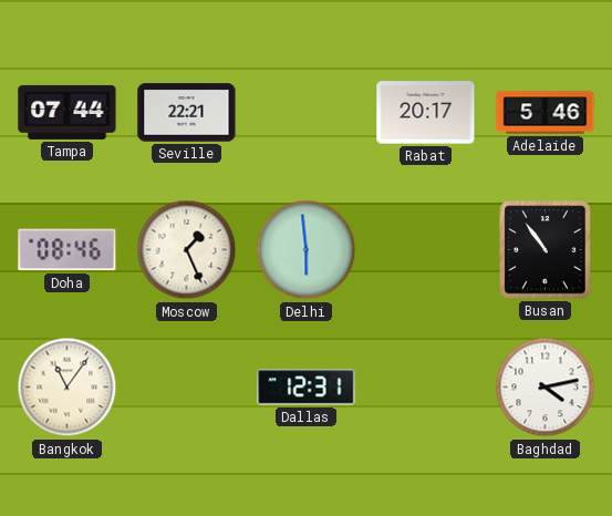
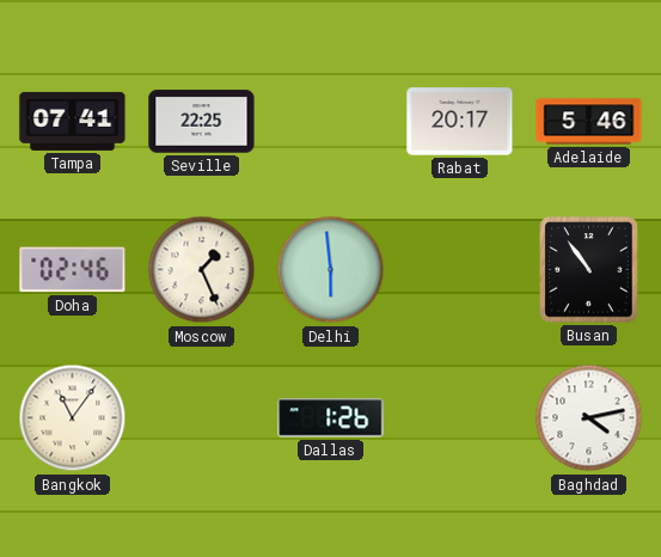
Tampa: 07:44 -> 07:41 (73, 121)
Seville: 22:21 -> 22:25 (202, 122)
Doha: 08:46 -> 02:46 (73, 270)
Dallas: 12:31 -> 1:26 (331, 418)
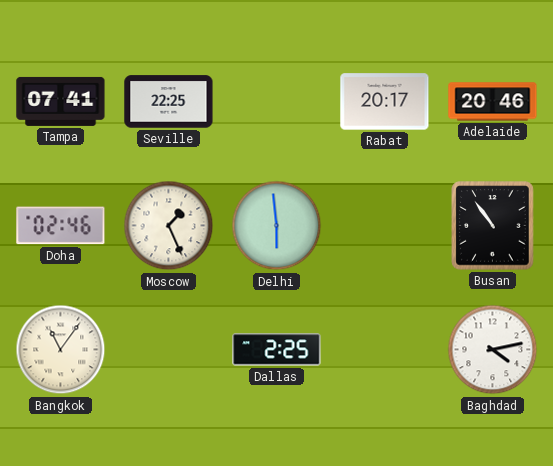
Adelaide: 5:46 -> 20:46 (493, 102)
Dallas: 1:26 -> 2:25 (277, 350)
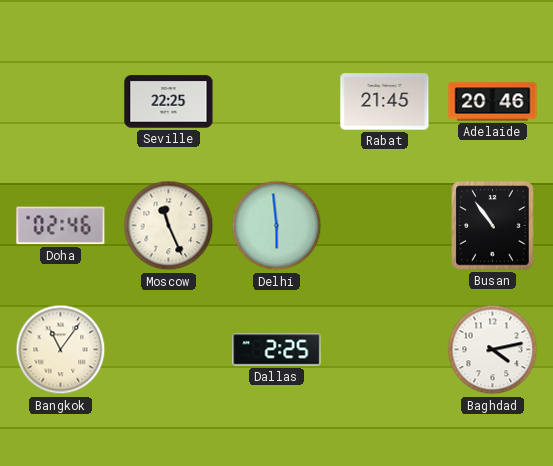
Tampa: 07:41 -> none (61, 101)
Rabat: 20:17 -> 21:45 (385, 102)
Moscow: 1:26 -> 11:26 (169, 226)
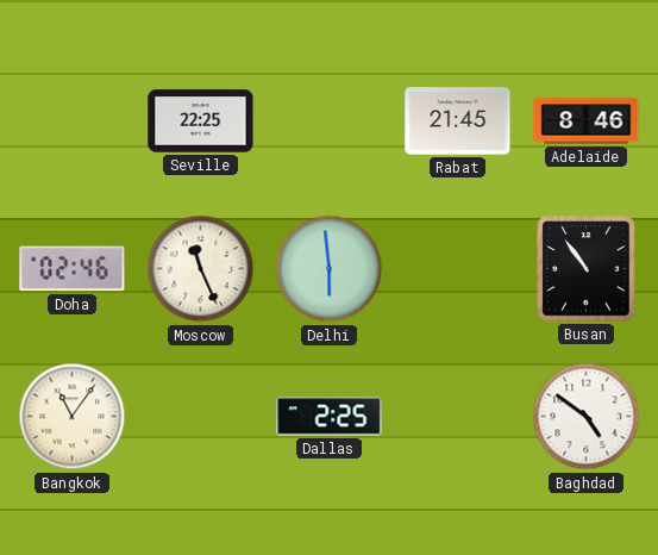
Adelaide: 20:46 -> 8:46 (587, 121)
Baghdad: 4:13 -> 4:51 (587, 417)
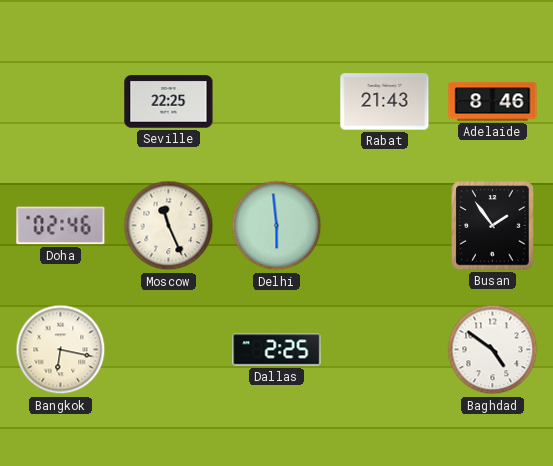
Rabat: 21:45 -> 21:43 (385, 102)
Busan: 10:54 -> 1:54 (493, 226)
Bangkok: 11:06 -> 6:17 (61, 350)
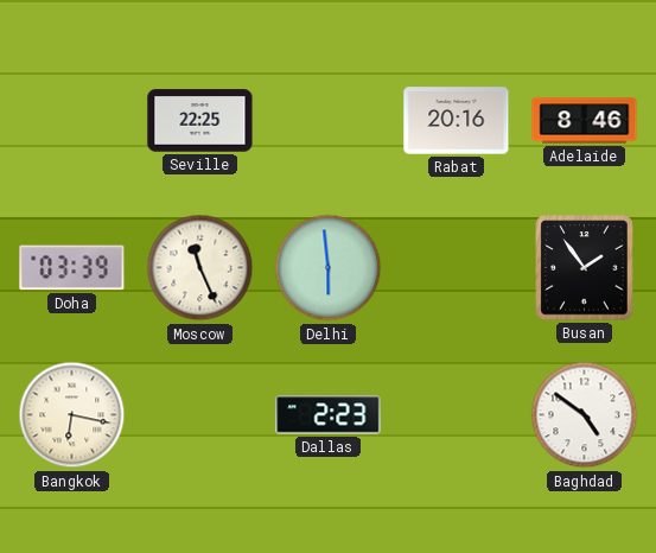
Rabat: 21:43 -> 20:16 (457, 121)
Doha: 02:46 -> 03:39 (72, 268)
Dallas: 2:25 -> 2:23 (329, 415)
